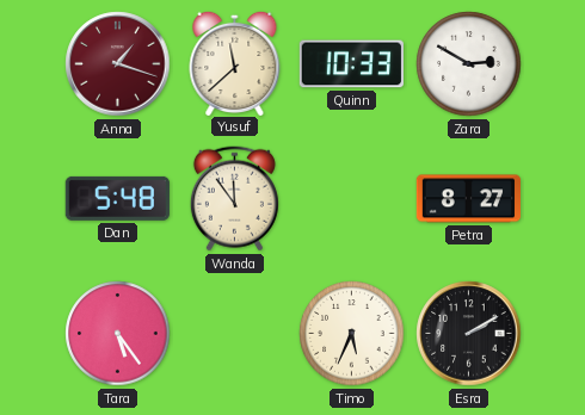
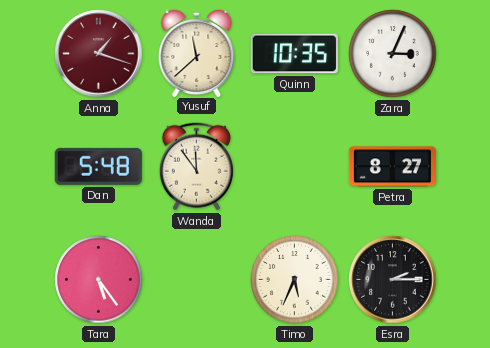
Quinn: 10:33 -> 10:35 (294, 54)
Zara: 2:50 -> 3:04 (393, 54)
Esra: 2:10 -> 2:15 (393, 280)
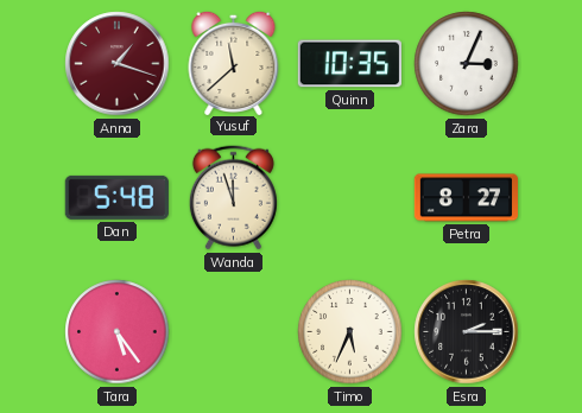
Wanda: 11:54 -> 11:57 (233, 198)
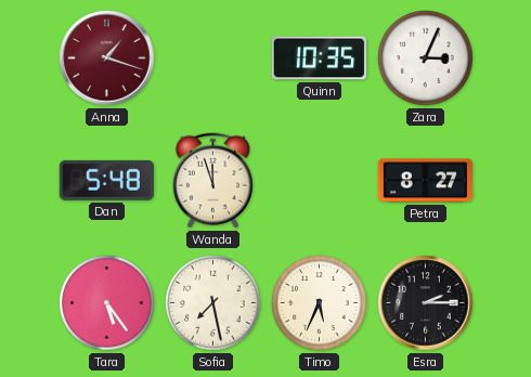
Yusuf: 11:38 -> none (234, 62)
Sofia: none -> 7:28 (213, 303)
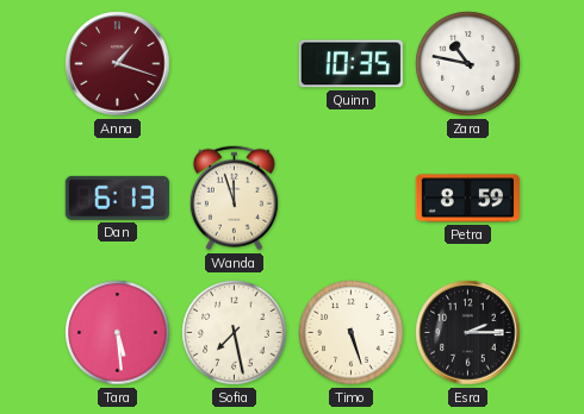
Zara: 3:04 -> 10:47 (468, 64)
Dan: 5:48 -> 6:13 (117, 197)
Petra: 8:27 -> 8:59 (467, 199)
Tara: 5:24 -> 5:29 (118, 333)
Timo: 5:34 -> 5:27 (352, 333)
